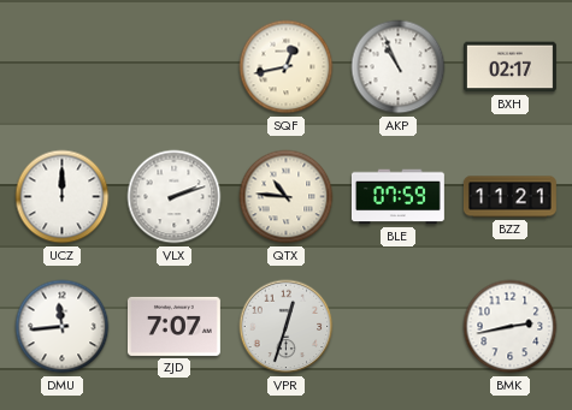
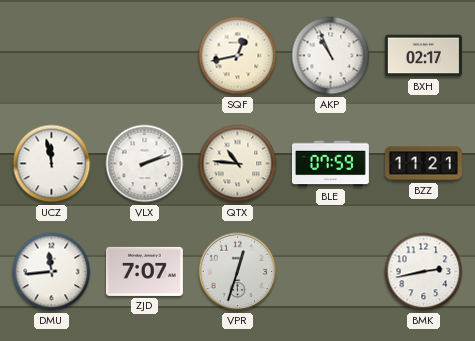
UCZ: 12:00 -> 11:58 (52, 164)
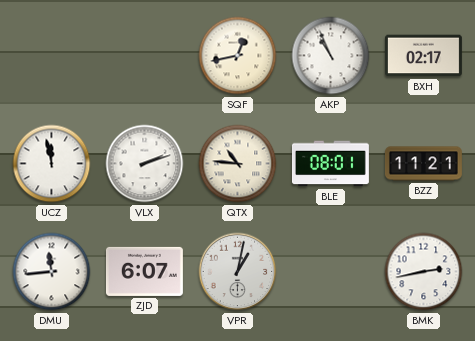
BLE: 07:59 -> 08:01 (330, 164)
ZJD: 7:07 -> 6:07 (144, 271)
VPR: 12:33 -> 1:02 (238, 272)
